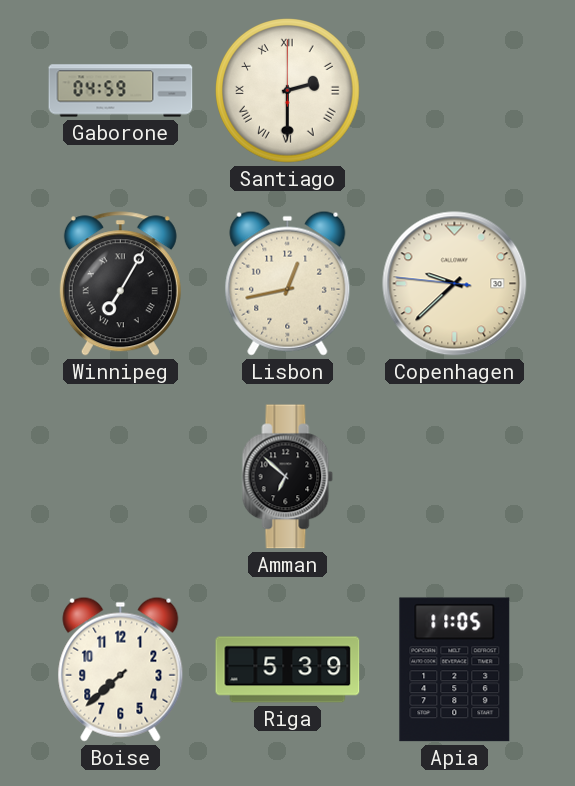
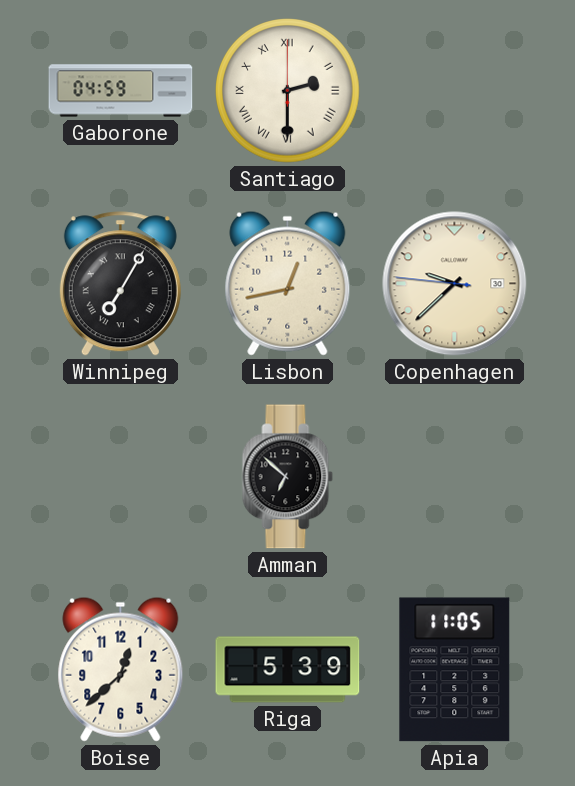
Boise: 7:38 -> 12:38 (121, 669)
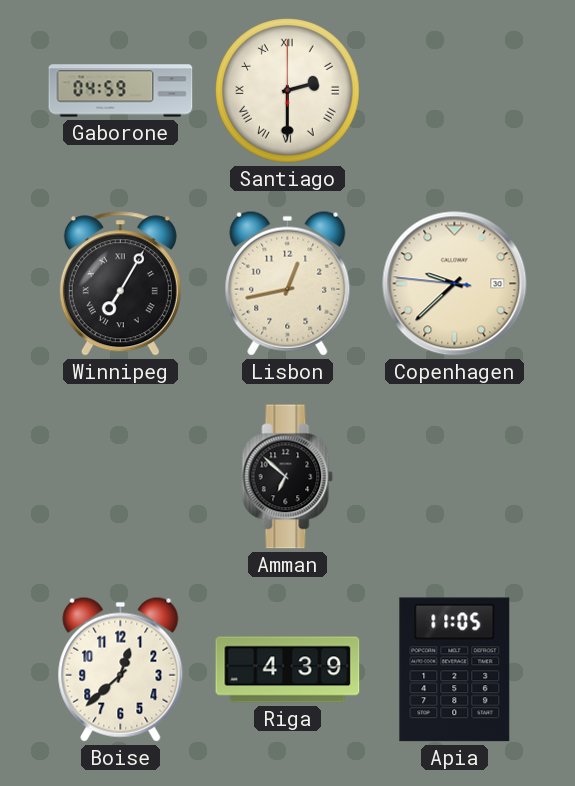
Riga: 5:39 -> 4:39 (288, 670)
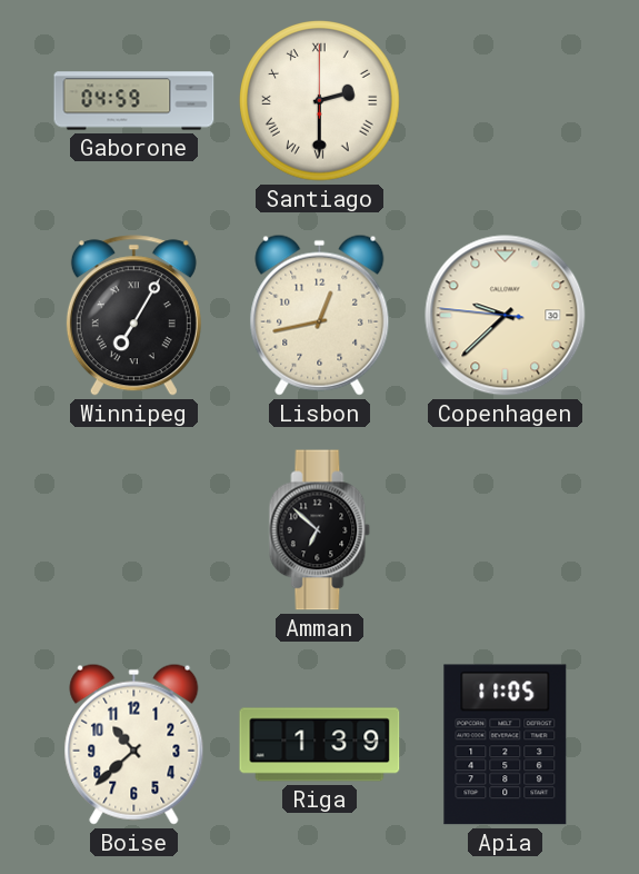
Boise: 12:38 -> 10:38 (134, 744)
Riga: 4:39 -> 1:39 (320, 745)
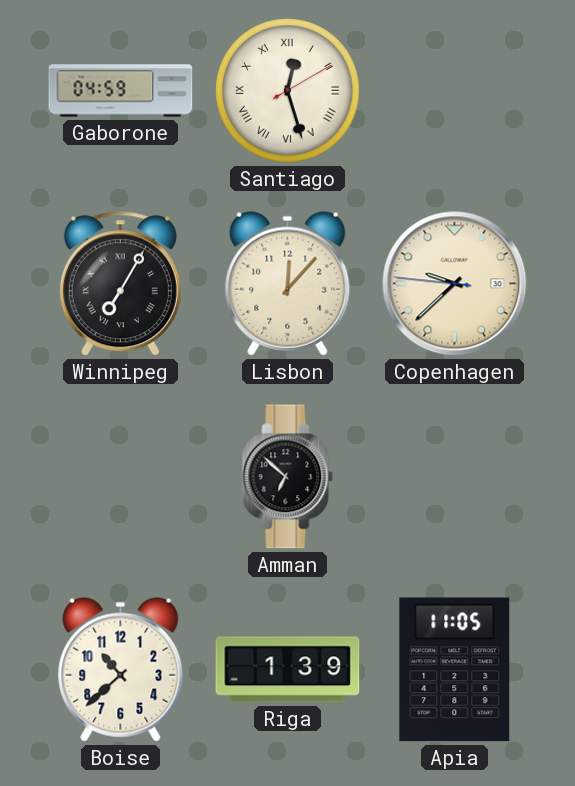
Santiago: 2:30 -> 12:27 (288, 91)
Lisbon: 12:43 -> 12:07 (288, 283)
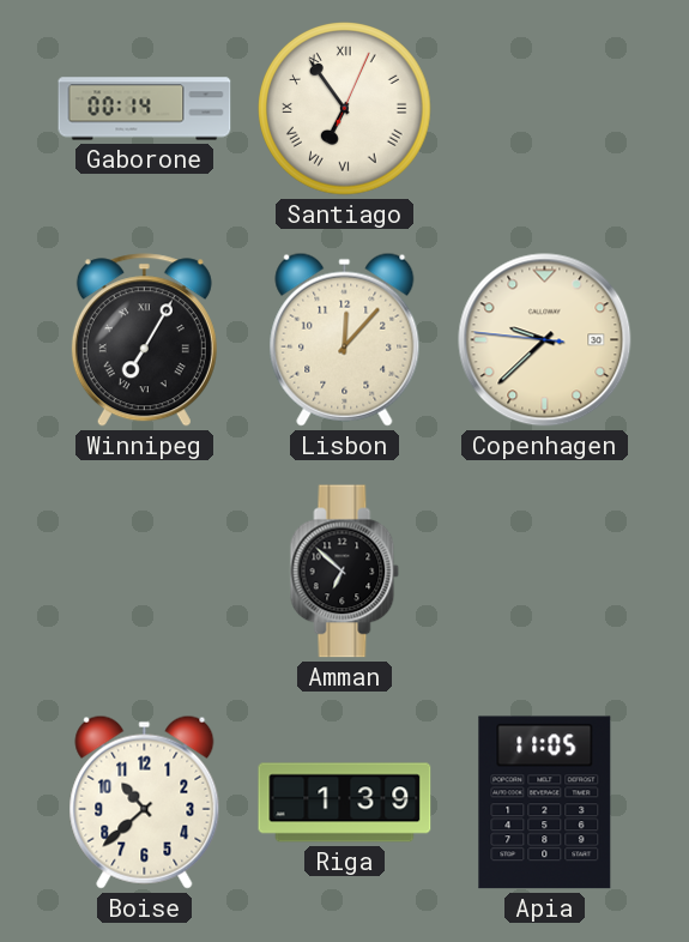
Gaborone: 04:59 -> 00:14 (145, 109)
Santiago: 12:27 -> 6:54 (345, 109)
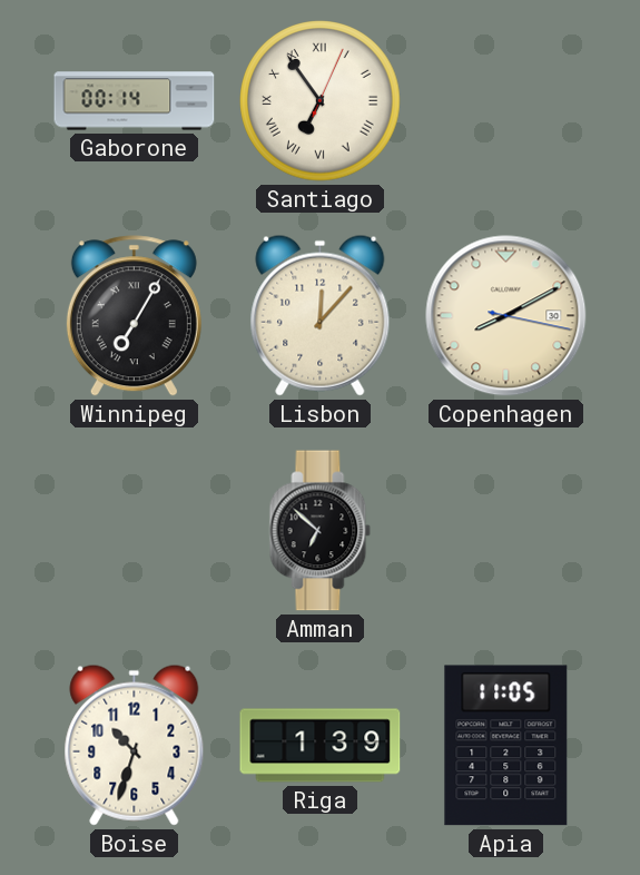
Copenhagen: 9:37 -> 8:10 (506, 316)
Boise: 10:38 -> 10:33 (135, 745)
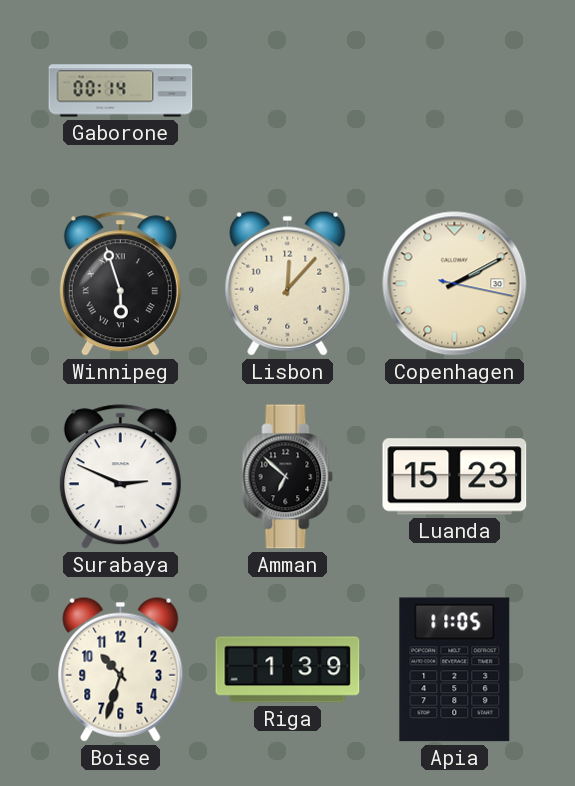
Santiago: 6:54 -> none (321, 101)
Winnipeg: 7:05 -> 5:57 (120, 284)
Copenhagen: 8:10 -> 2:10 (455, 284)
Surabaya: none -> 2:49 (120, 477)
Luanda: none -> 15:23 (455, 477)
